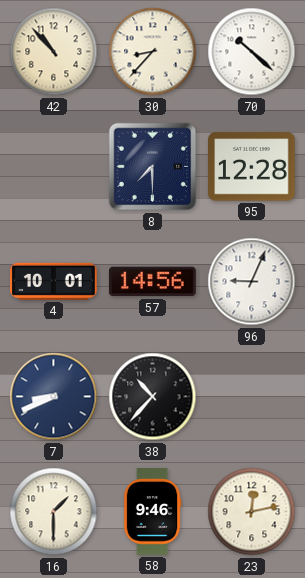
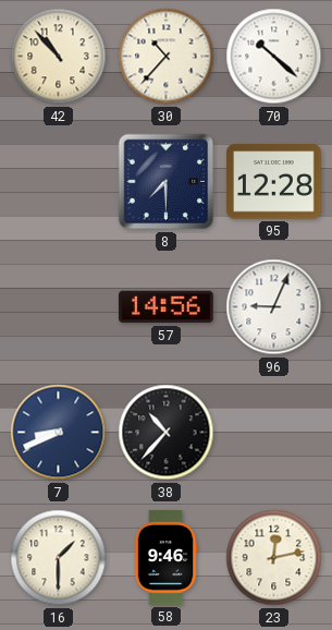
30: 8:37 -> 10:37 (167, 57)
4: 10:01 -> none (54, 281)
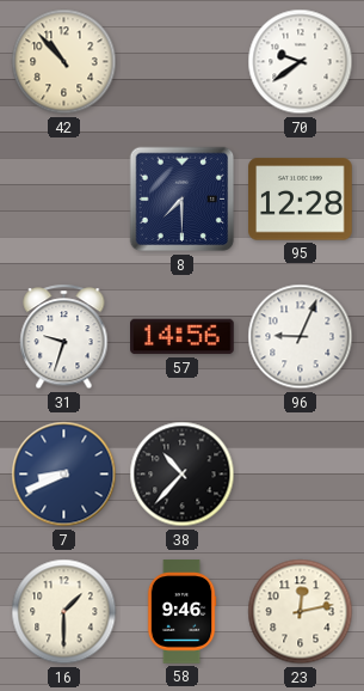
30: 10:37 -> none (167, 57)
70: 10:22 -> 9:39 (301, 62)
31: none -> 9:33 (64, 337)
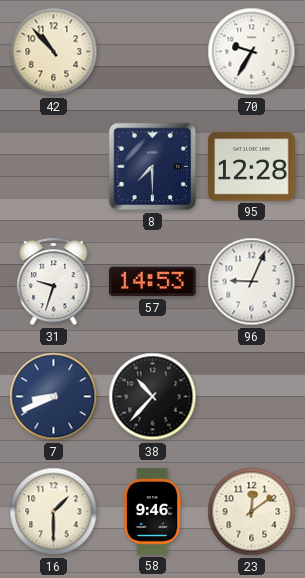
70: 9:39 -> 9:35 (252, 52)
57: 14:56 -> 14:53 (153, 282)
23: 12:13 -> 12:09 (252, 512)
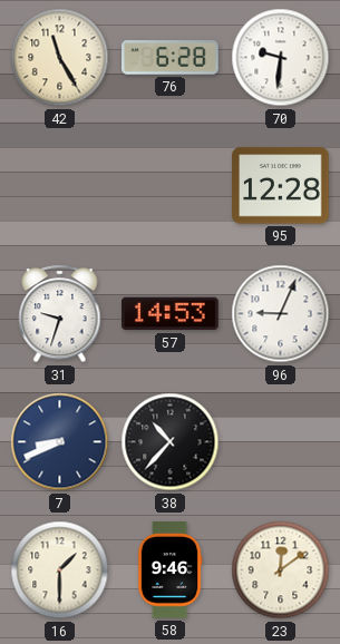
42: 10:53 -> 11:25 (60, 58)
76: none -> 6:28 (171, 58)
70: 9:35 -> 9:31 (281, 58)
8: 7:30 -> none (153, 167)
